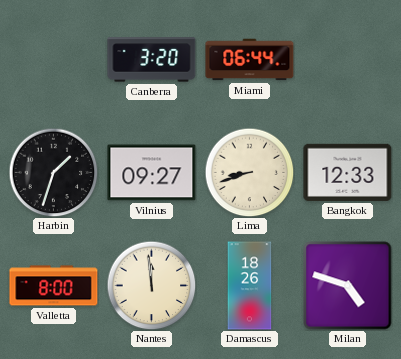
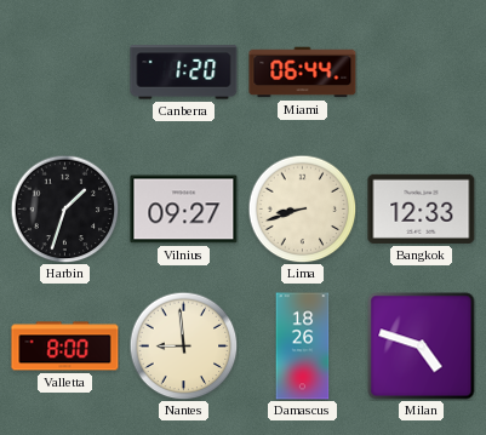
Canberra: 3:20 -> 1:20 (184, 73)
Nantes: 11:59 -> 8:59 (183, 345)
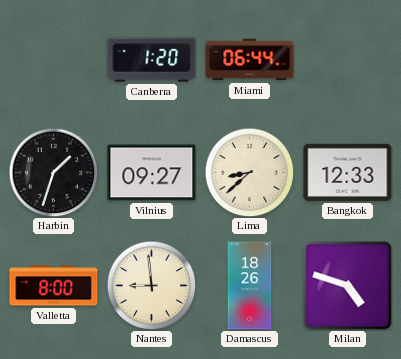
Lima: 8:42 -> 8:38 (249, 172)
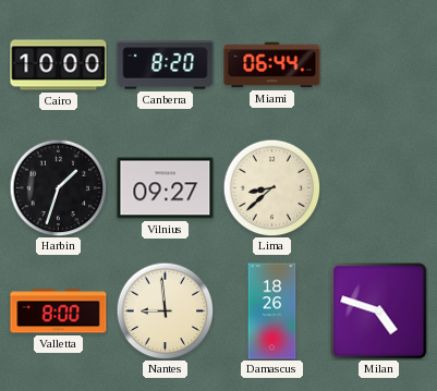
Cairo: none -> 10:00 (59, 65)
Canberra: 1:20 -> 8:20 (166, 65)
Bangkok: 12:33 -> none (348, 172)
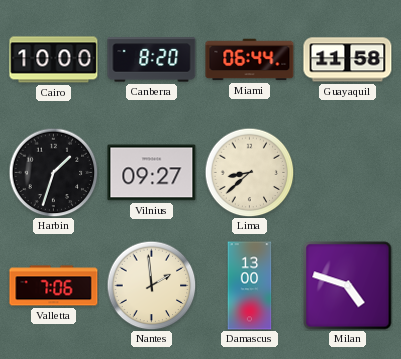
Guayaquil: none -> 11:58 (348, 60)
Valletta: 8:00 -> 7:06 (54, 286)
Nantes: 8:59 -> 1:59 (151, 285)
Damascus: 18:26 -> 13:00 (250, 286)
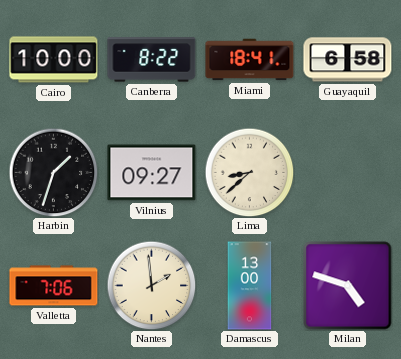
Canberra: 8:20 -> 8:22 (152, 60)
Miami: 06:44 -> 18:41 (250, 60)
Guayaquil: 11:58 -> 6:58 (348, 60)
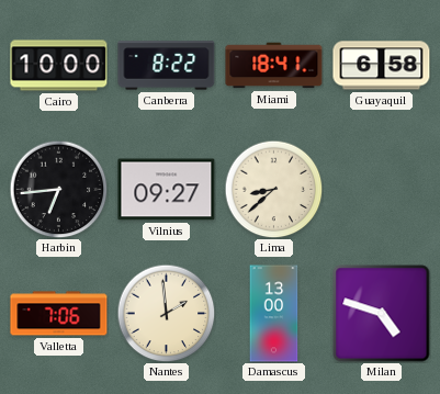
Harbin: 1:33 -> 6:44 (58, 189)
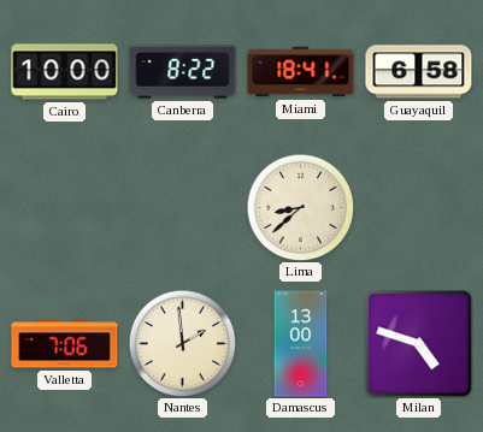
Harbin: 6:44 -> none (58, 189)
Vilnius: 09:27 -> none (167, 190)
